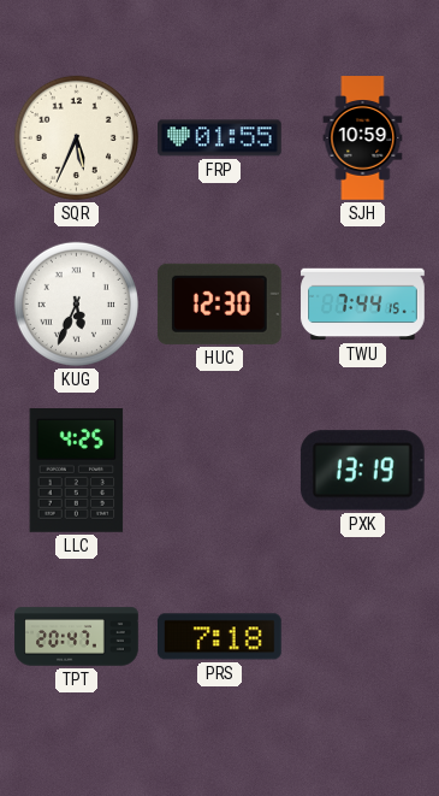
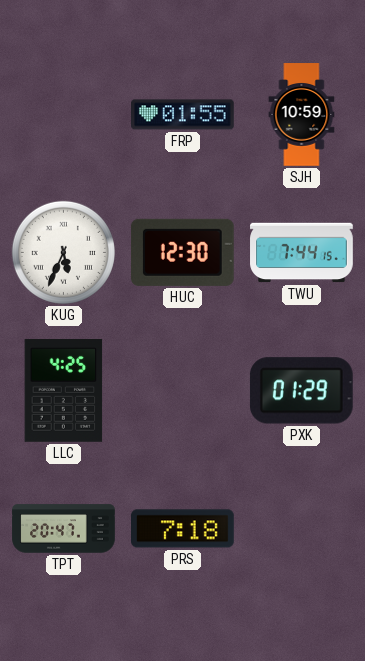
SQR: 5:34 -> none (76, 137)
PXK: 13:19 -> 01:29 (301, 391)
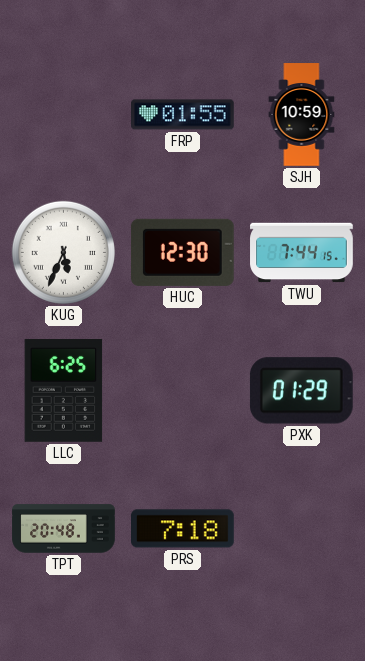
LLC: 4:25 -> 6:25 (64, 391)
TPT: 20:47 -> 20:48 (64, 529)
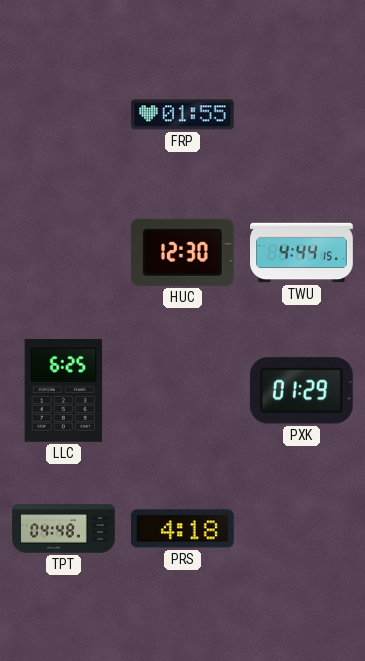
SJH: 10:59 -> none (302, 115)
KUG: 5:34 -> none (63, 252)
TWU: 7:44 -> 4:44 (302, 253)
TPT: 20:48 -> 04:48 (64, 529)
PRS: 7:18 -> 4:18 (183, 529)
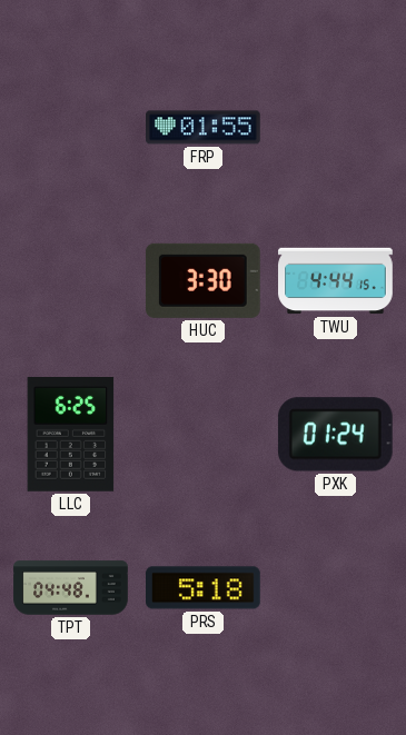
HUC: 12:30 -> 3:30 (202, 280)
PXK: 01:29 -> 01:24 (335, 435)
PRS: 4:18 -> 5:18 (204, 588)
